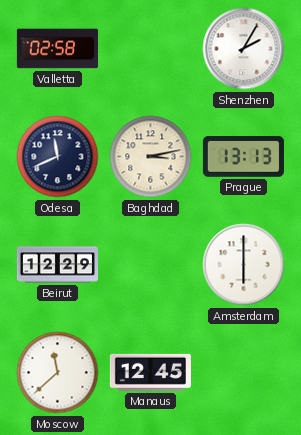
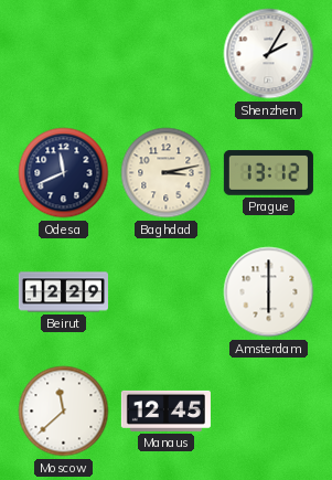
Valletta: 02:58 -> none (57, 49)
Prague: 13:13 -> 13:12 (268, 173)
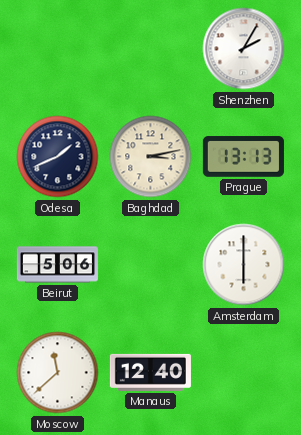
Odesa: 11:41 -> 1:41 (58, 157)
Prague: 13:12 -> 13:13 (243, 157)
Beirut: 12:29 -> 5:06 (57, 265)
Manaus: 12:45 -> 12:40 (150, 372)
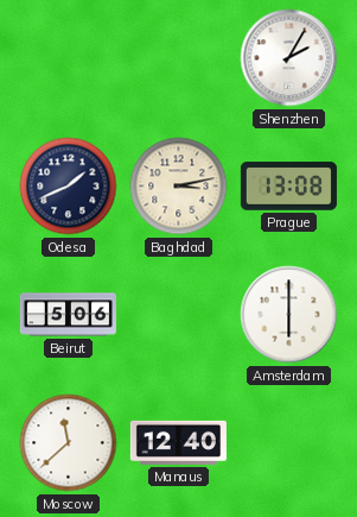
Prague: 13:13 -> 13:08 (288, 187)
